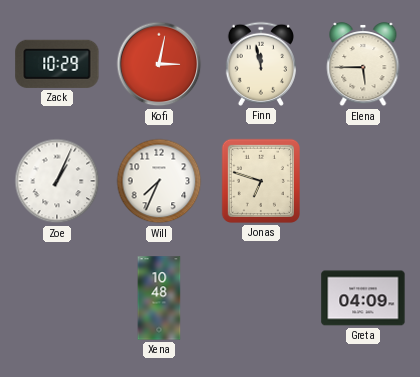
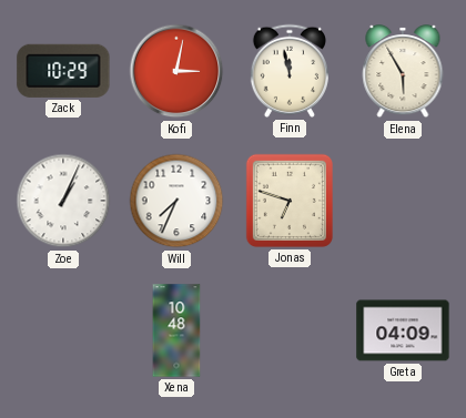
Elena: 5:45 -> 5:55 (403, 72)
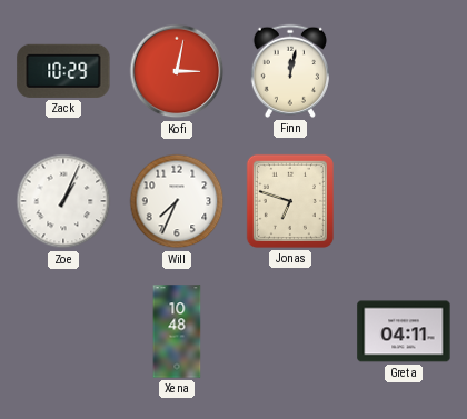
Finn: 11:58 -> 12:02 (290, 71)
Elena: 5:55 -> none (403, 72)
Greta: 04:09 -> 04:11 (404, 331)
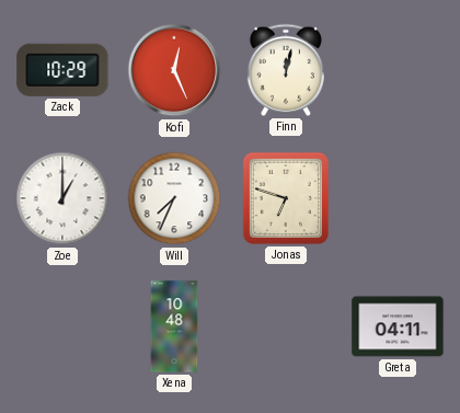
Kofi: 3:02 -> 12:26 (174, 70)
Zoe: 1:04 -> 1:00 (62, 198)
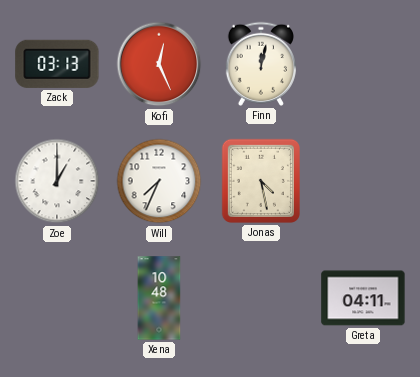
Zack: 10:29 -> 03:13 (57, 64)
Jonas: 6:48 -> 4:28 (261, 181)
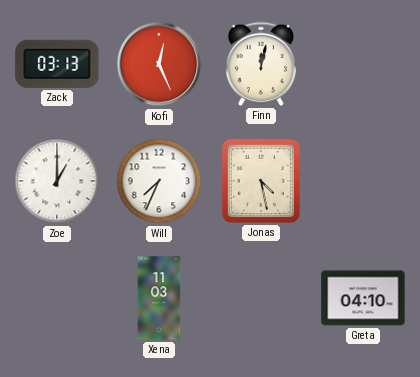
Xena: 10:48 -> 11:03 (159, 298)
Greta: 04:11 -> 04:10 (363, 298)
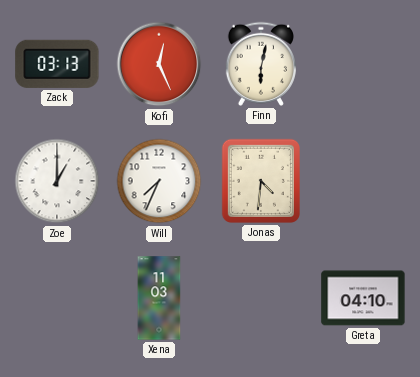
Finn: 12:02 -> 6:02 (261, 64)
Jonas: 4:28 -> 4:31 (261, 181)
